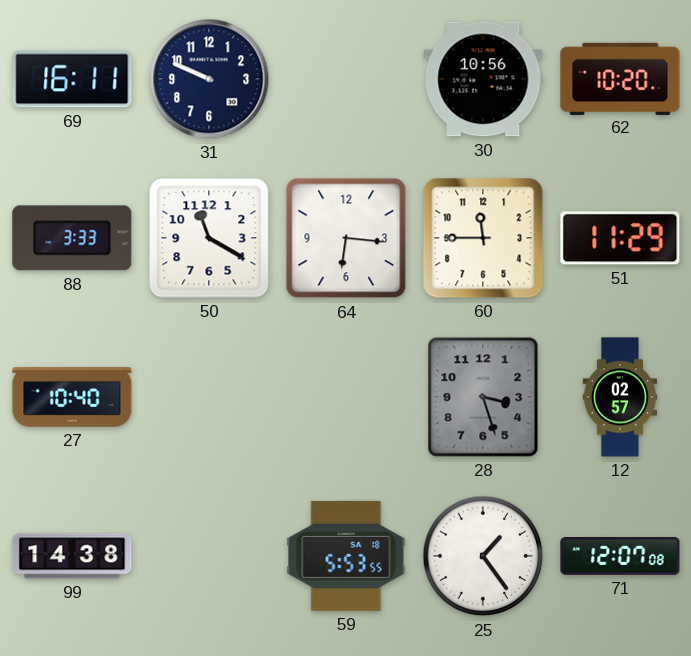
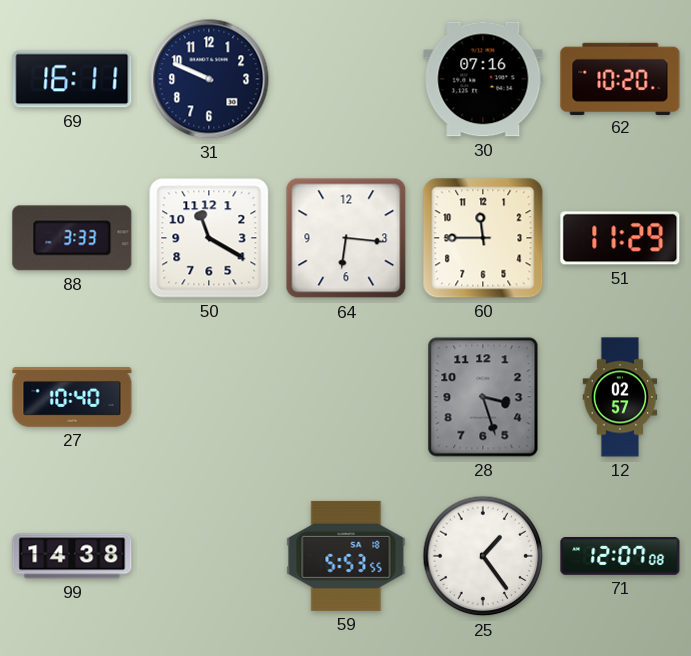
30: 10:56 -> 07:16 (483, 79)
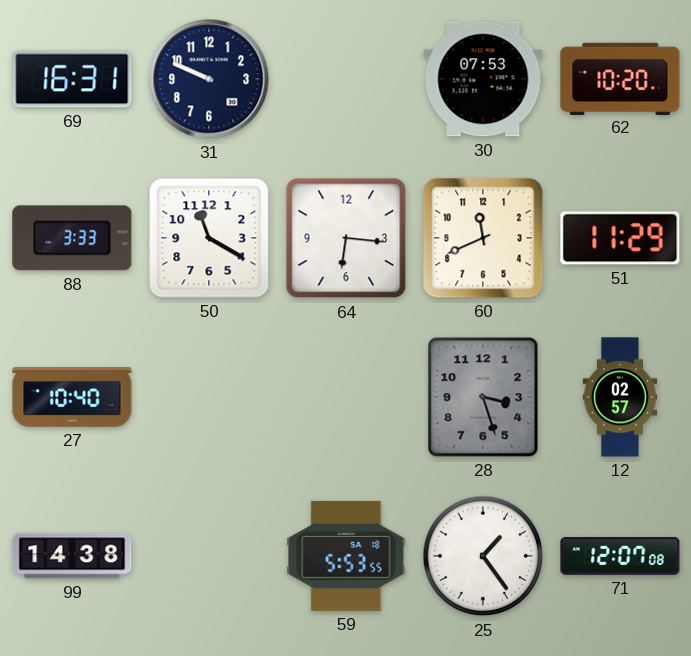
69: 16:11 -> 16:31 (72, 79)
30: 07:16 -> 07:53 (483, 79)
60: 11:45 -> 11:41 (483, 238)
